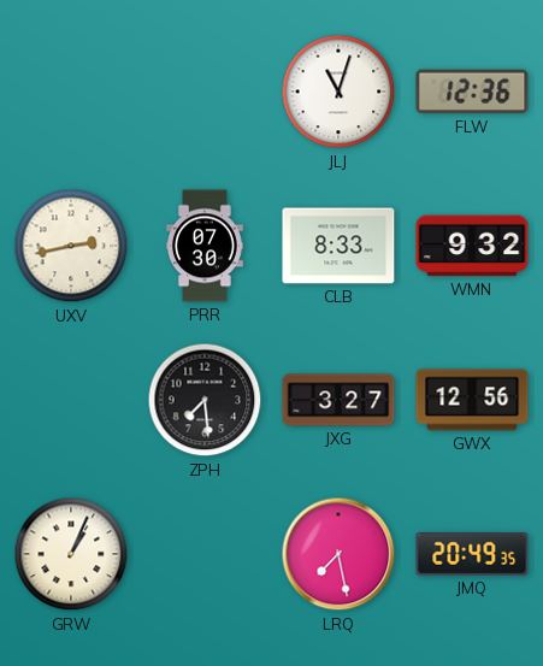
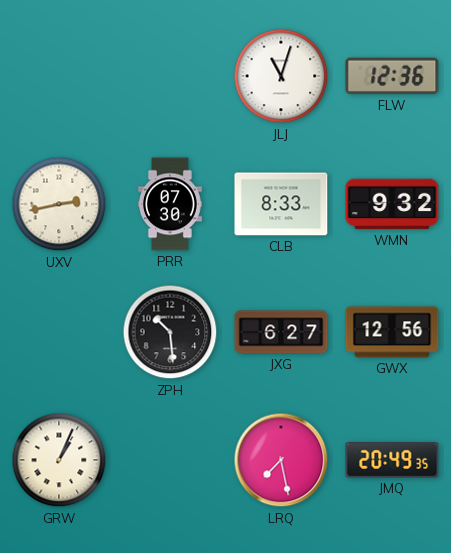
ZPH: 7:29 -> 10:29 (170, 332)
JXG: 3:27 -> 6:27 (281, 332)
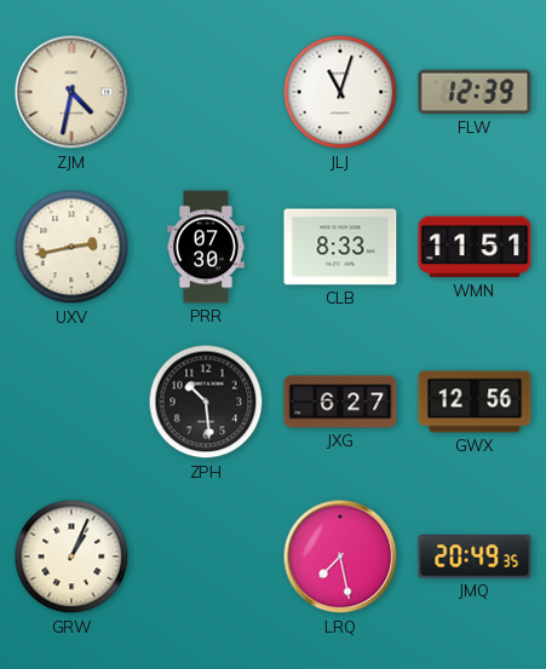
ZJM: none -> 4:32 (71, 92)
FLW: 12:36 -> 12:39 (475, 92)
WMN: 9:32 -> 11:51 (475, 247)
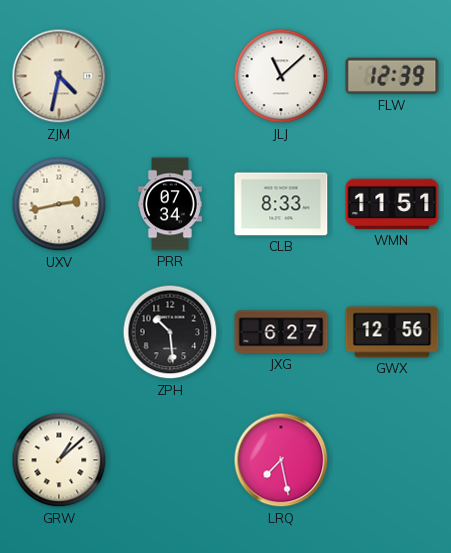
JLJ: 11:03 -> 11:08 (281, 76)
PRR: 07:30 -> 07:34 (171, 204)
GRW: 1:04 -> 1:08 (59, 460)
JMQ: 20:49 -> none (475, 558)
